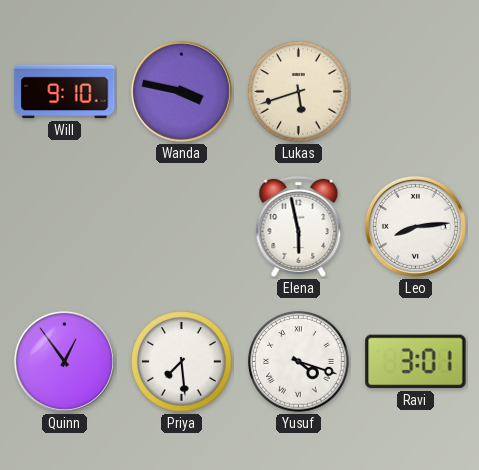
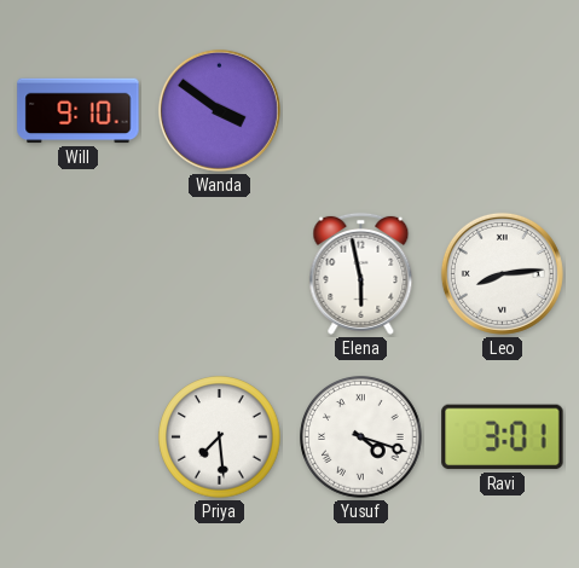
Wanda: 3:47 -> 3:51 (219, 110)
Lukas: 5:42 -> none (299, 92)
Quinn: 12:54 -> none (64, 361)
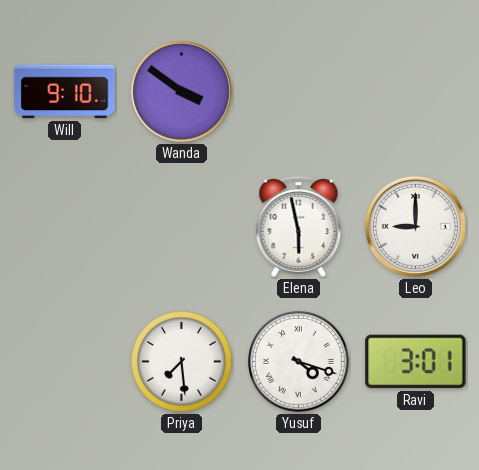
Leo: 8:14 -> 9:00 (415, 226)
